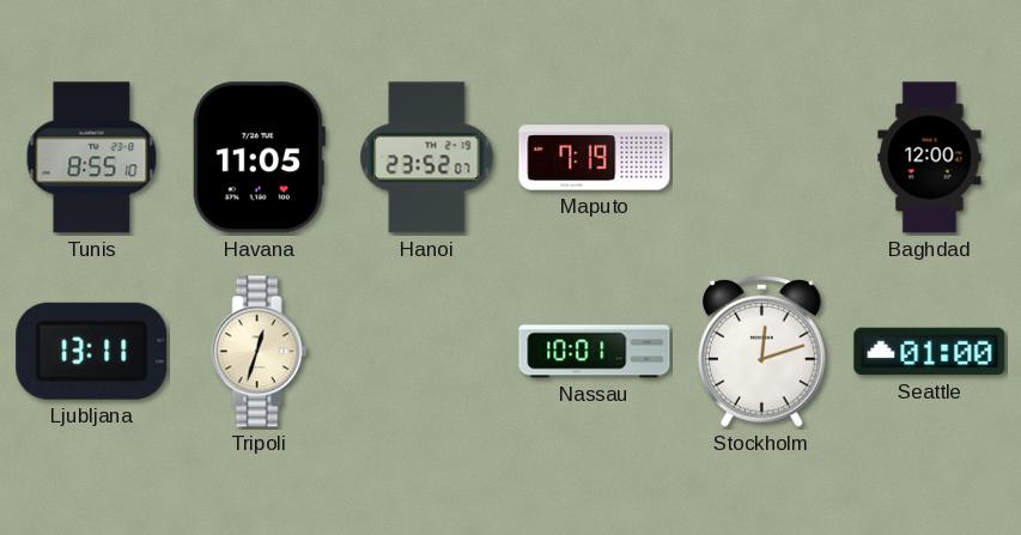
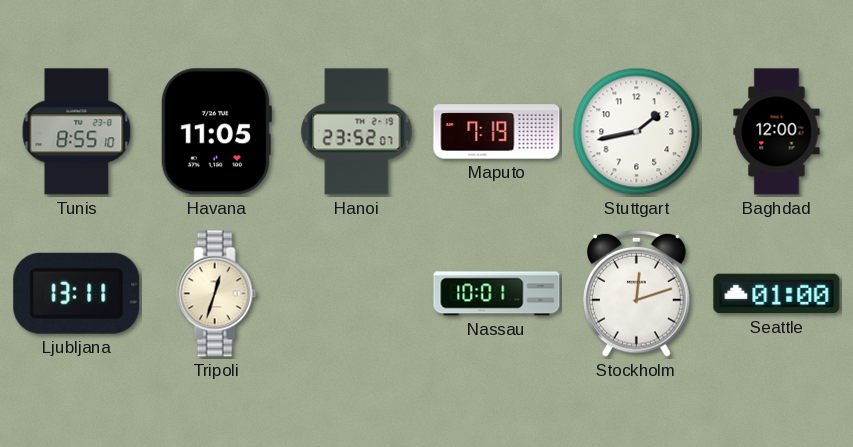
Stuttgart: none -> 1:43 (637, 132)
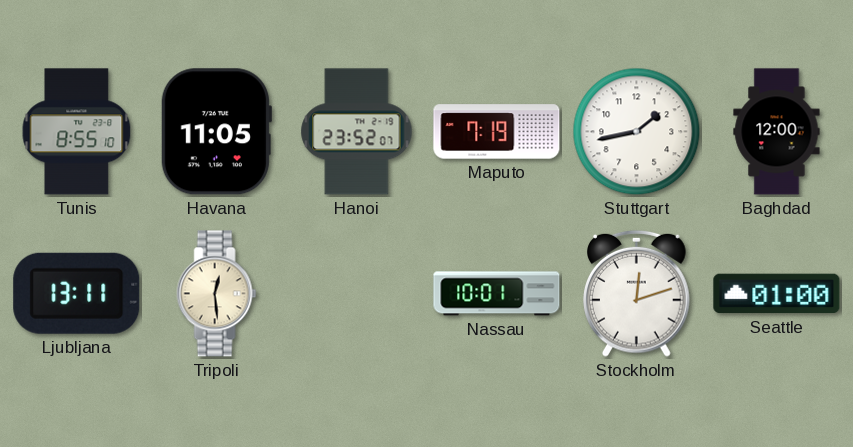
Tripoli: 12:33 -> 12:29 (217, 294)
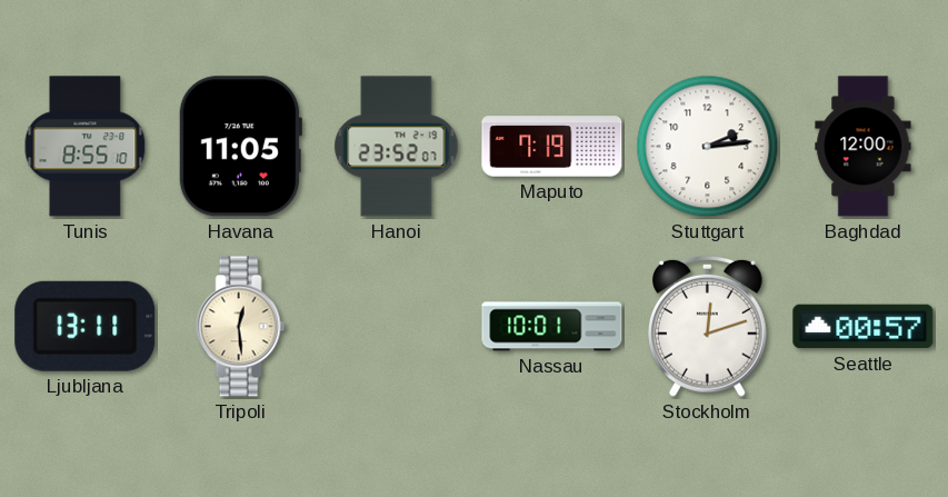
Stuttgart: 1:43 -> 2:14 (708, 147)
Seattle: 01:00 -> 00:57 (864, 327)
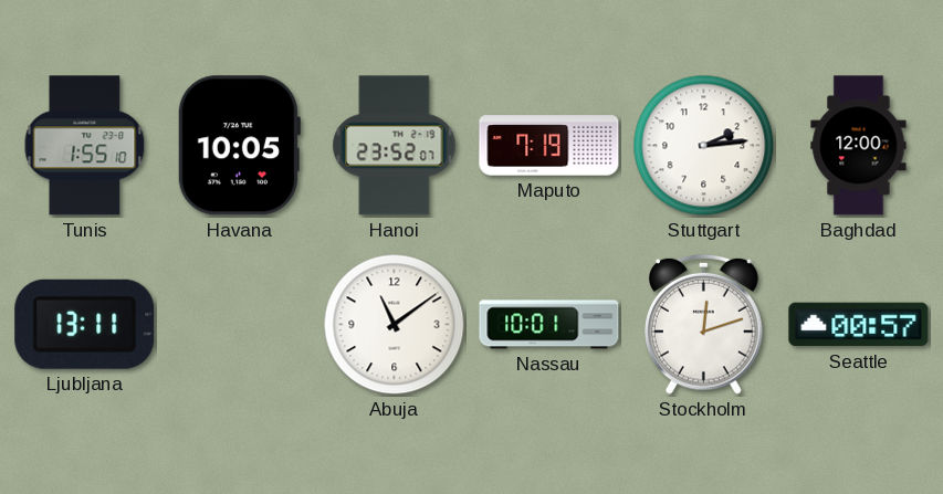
Tunis: 8:55 -> 1:55 (85, 146)
Havana: 11:05 -> 10:05 (239, 146)
Tripoli: 12:29 -> none (241, 327)
Abuja: none -> 11:09 (395, 325)
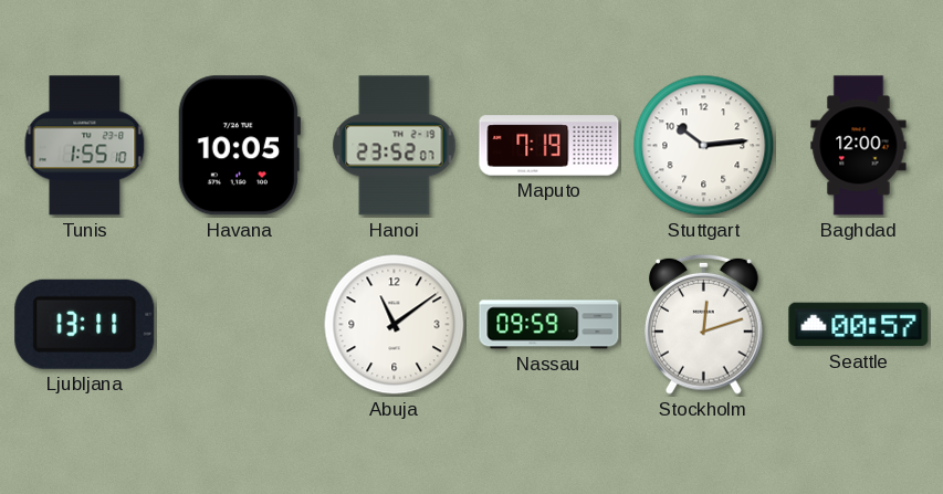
Stuttgart: 2:14 -> 10:14 (704, 146)
Nassau: 10:01 -> 09:59 (549, 325)
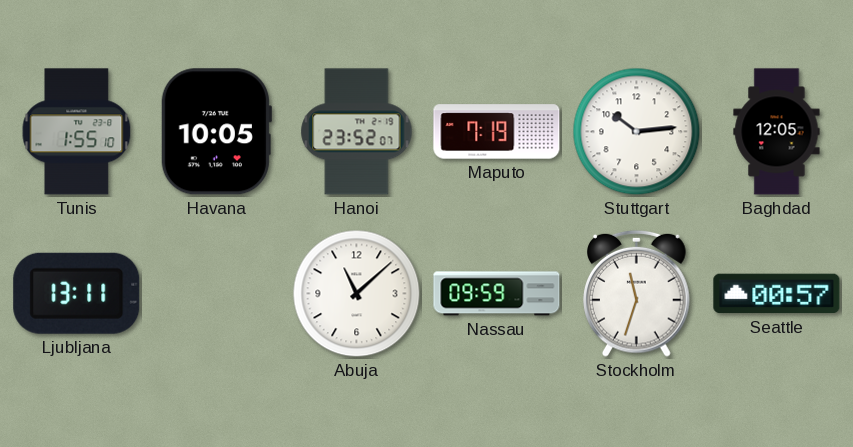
Baghdad: 12:00 -> 12:05 (777, 132)
Abuja: 11:09 -> 11:08 (357, 294)
Stockholm: 12:12 -> 11:33 (637, 293)
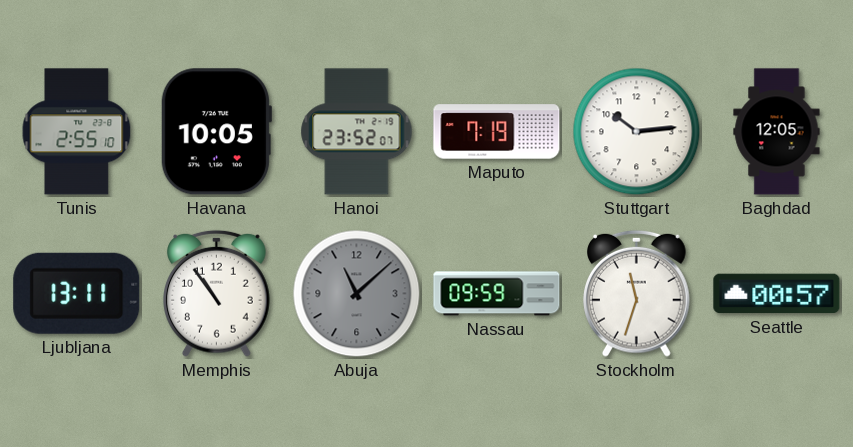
Tunis: 1:55 -> 2:55 (77, 132)
Memphis: none -> 10:54 (217, 293)
Abuja dial: white -> grey (357, 294)
